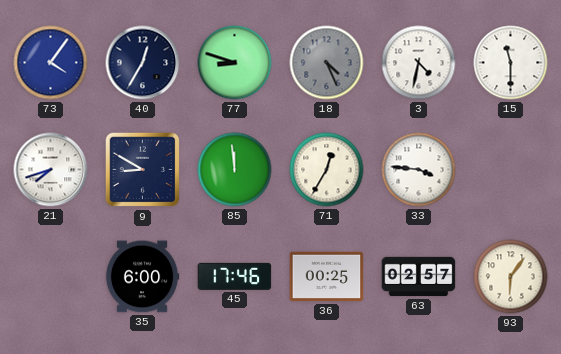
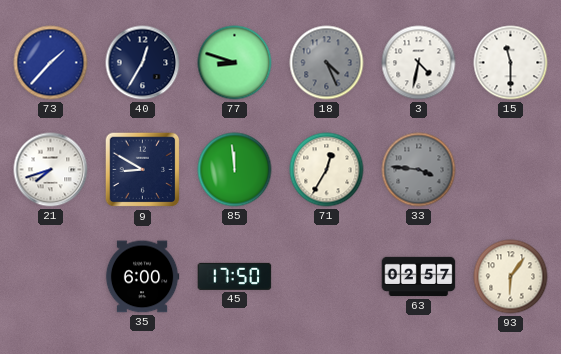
73: 4:06 -> 1:37 (51, 63)
33 dial: white -> grey (419, 170)
45: 17:46 -> 17:50 (235, 276)
36: 00:25 -> none (327, 277)
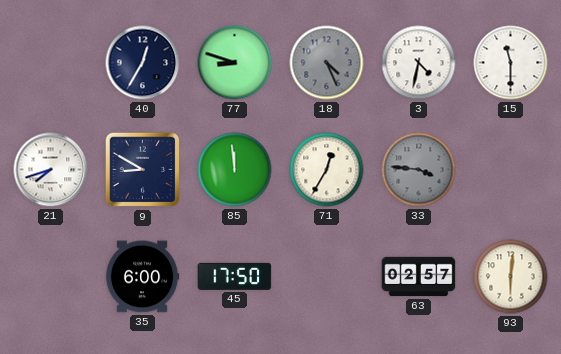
73: 1:37 -> none (51, 63)
93: 6:06 -> 6:01 (511, 277)
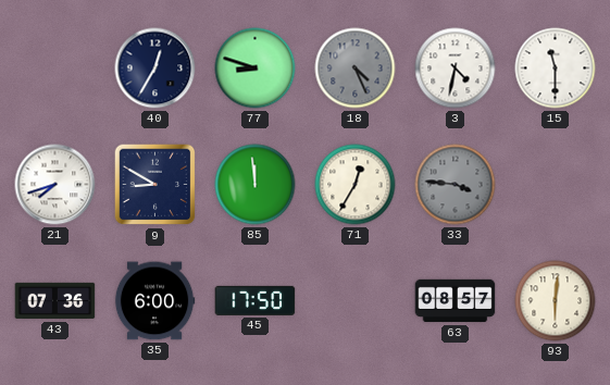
43: none -> 07:36 (55, 301)
63: 02:57 -> 08:57 (456, 301)
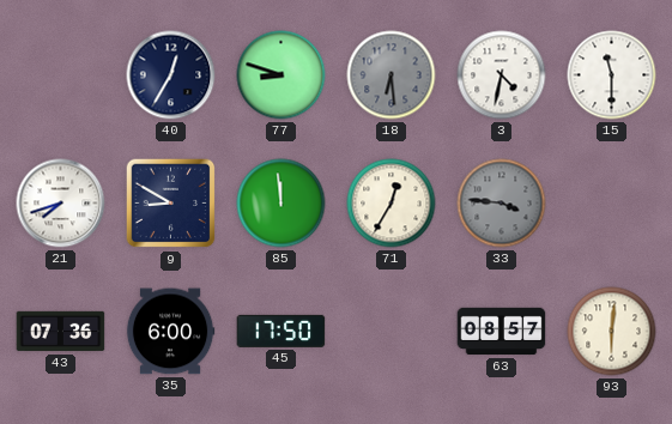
18: 4:26 -> 6:29 (392, 75)
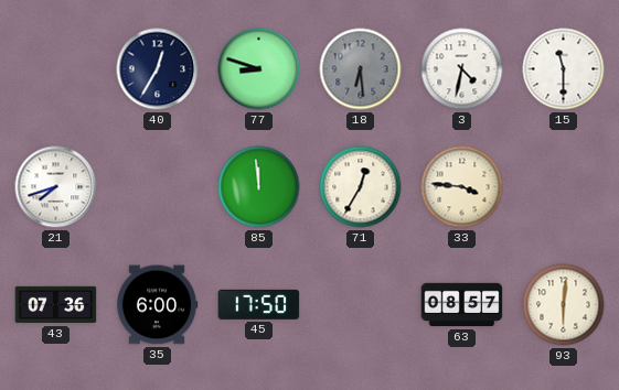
9: 8:50 -> none (171, 204)
33 dial: grey -> cream (462, 187)
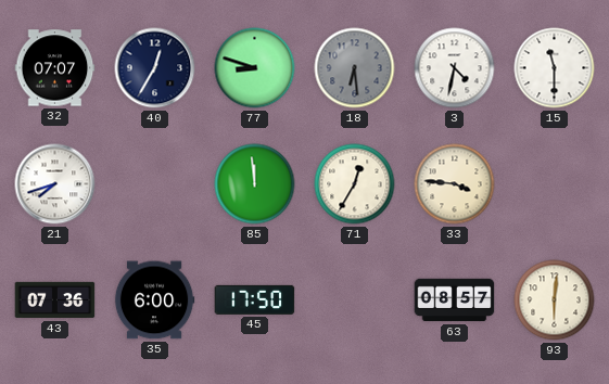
32: none -> 07:07 (55, 68)
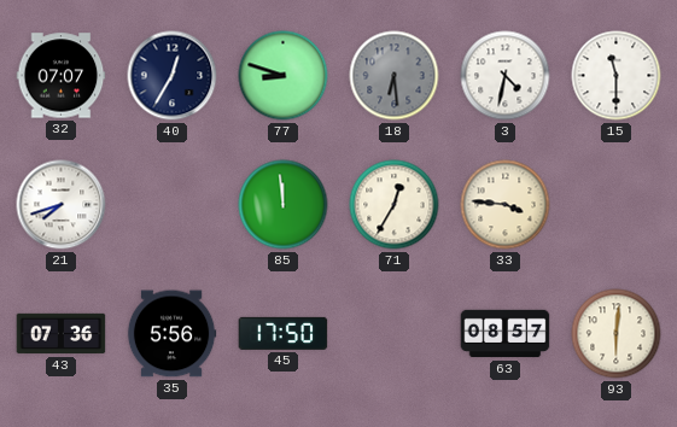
35: 6:00 -> 5:56 (171, 334)
